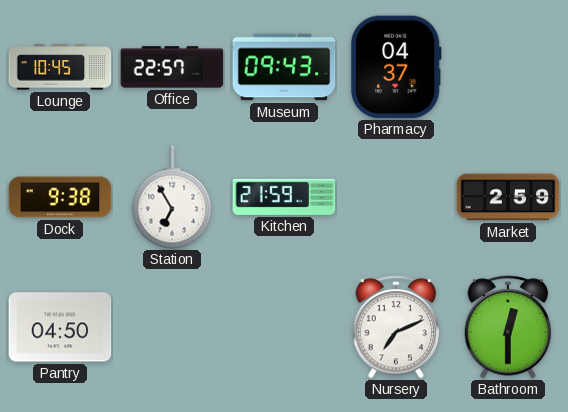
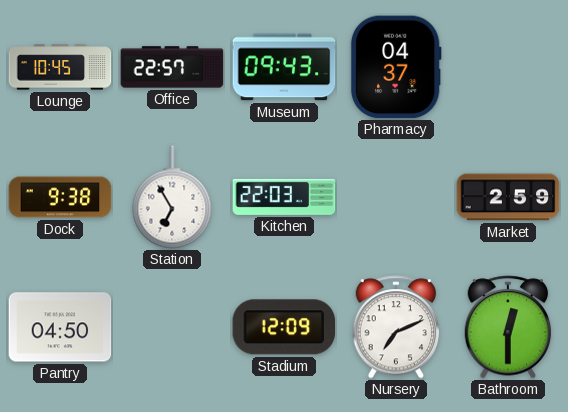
Kitchen: 21:59 -> 22:03 (284, 197)
Stadium: none -> 12:09 (284, 327)
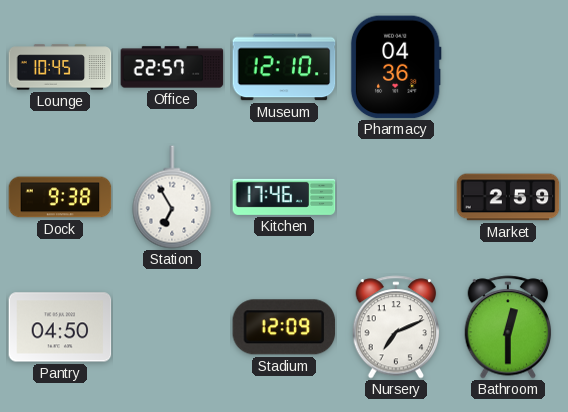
Museum: 09:43 -> 12:10 (284, 67)
Pharmacy: 04:37 -> 04:36 (396, 67)
Kitchen: 22:03 -> 17:46 (284, 197)
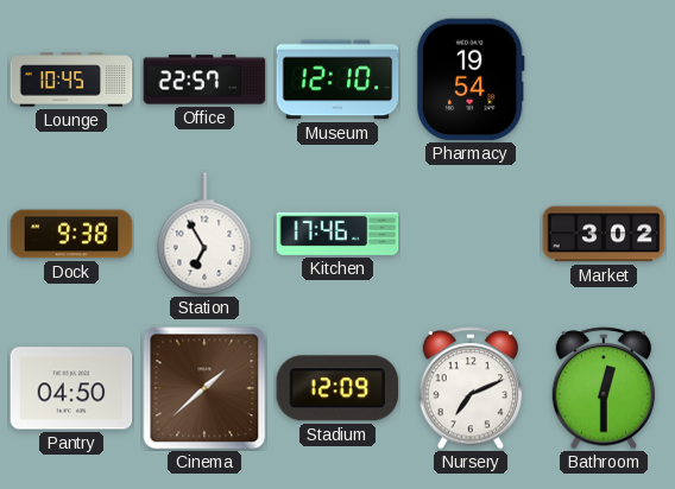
Pharmacy: 04:36 -> 19:54 (471, 80)
Market: 2:59 -> 3:02 (604, 234)
Cinema: none -> 1:38 (204, 388)
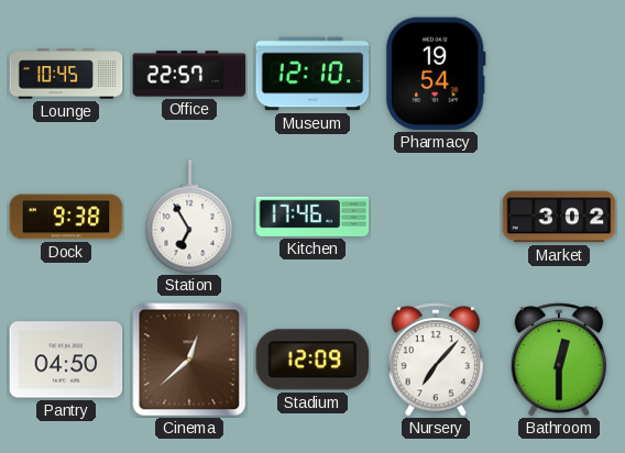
Cinema: 1:38 -> 12:38 (189, 360)
Nursery: 7:11 -> 7:07 (436, 360)
